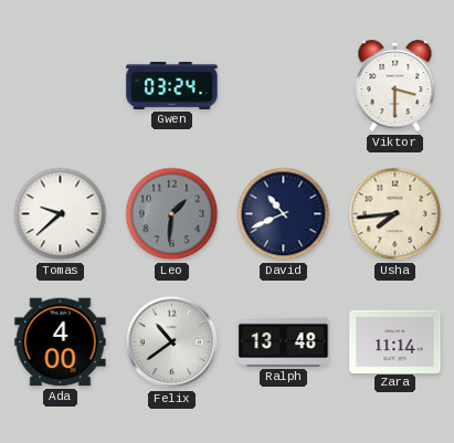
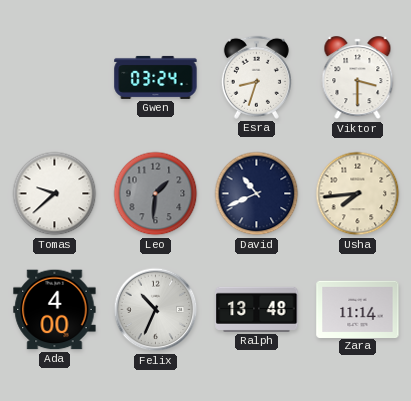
Esra: none -> 8:33 (256, 77)
Felix: 10:39 -> 10:34 (156, 310)
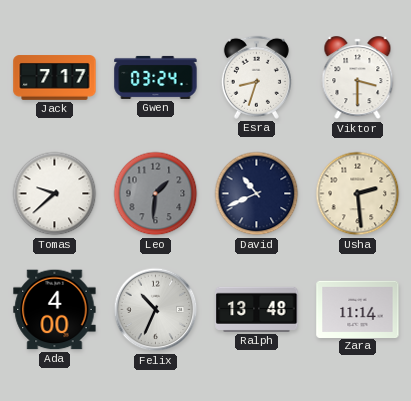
Jack: none -> 7:17 (55, 78)
Usha: 7:44 -> 2:29 (358, 194)
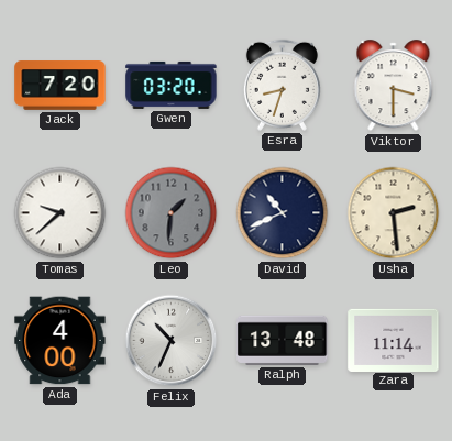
Jack: 7:17 -> 7:20 (60, 86)
Gwen: 03:24 -> 03:20 (172, 85)
